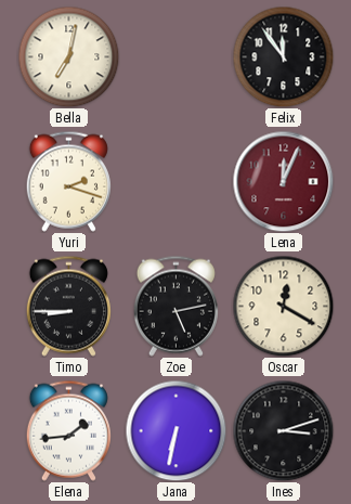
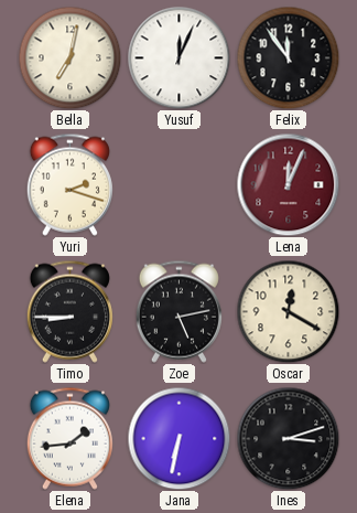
Yusuf: none -> 12:04 (178, 57)
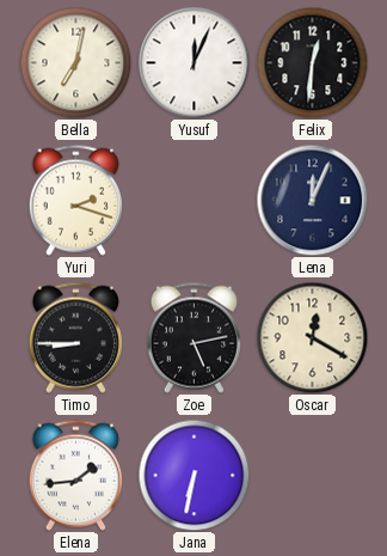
Felix: 11:54 -> 12:31 (312, 62)
Lena dial: burgundy -> navy (312, 200)
Ines: 3:12 -> none (288, 438)
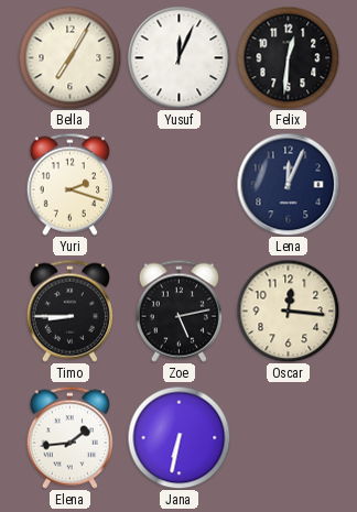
Bella: 7:02 -> 7:05 (69, 57)
Oscar: 12:20 -> 12:16 (288, 311)
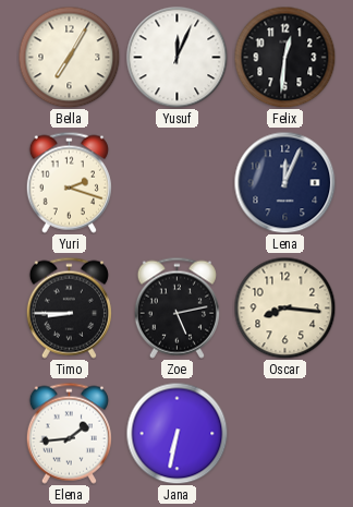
Oscar: 12:16 -> 8:16 (284, 307)
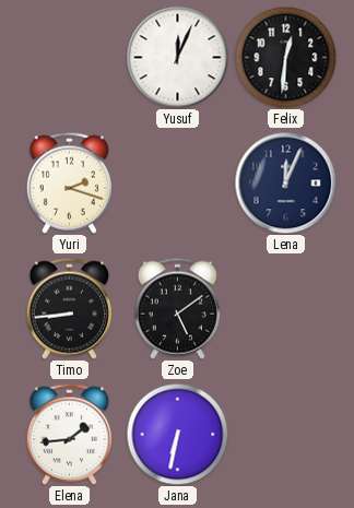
Bella: 7:05 -> none (69, 57)
Timo: 8:45 -> 8:44 (69, 308)
Zoe: 5:13 -> 5:09 (177, 308)
Oscar: 8:16 -> none (284, 307)
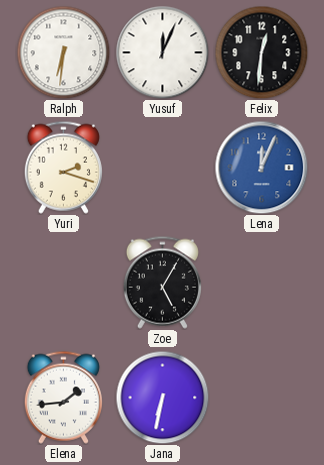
Ralph: none -> 6:31 (63, 52)
Lena dial: navy -> blue (261, 167)
Timo: 8:44 -> none (69, 308)
Zoe: 5:09 -> 5:05 (162, 282)
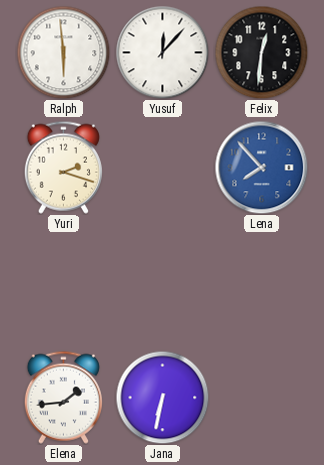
Ralph: 6:31 -> 5:59 (63, 52)
Yusuf: 12:04 -> 12:07 (162, 52)
Lena: 12:04 -> 7:53 (261, 167)
Zoe: 5:05 -> none (162, 282)
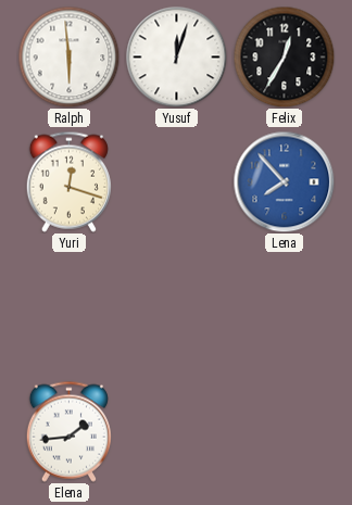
Yusuf: 12:07 -> 12:03 (176, 56)
Felix: 12:31 -> 12:35 (284, 56)
Yuri: 2:18 -> 12:18 (68, 181)
Jana: 6:32 -> none (162, 397)
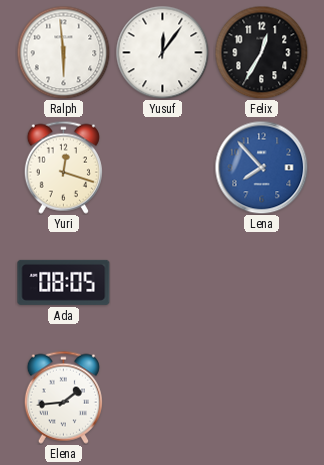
Yusuf: 12:03 -> 12:06 (162, 52)
Ada: none -> 08:05 (64, 282)
